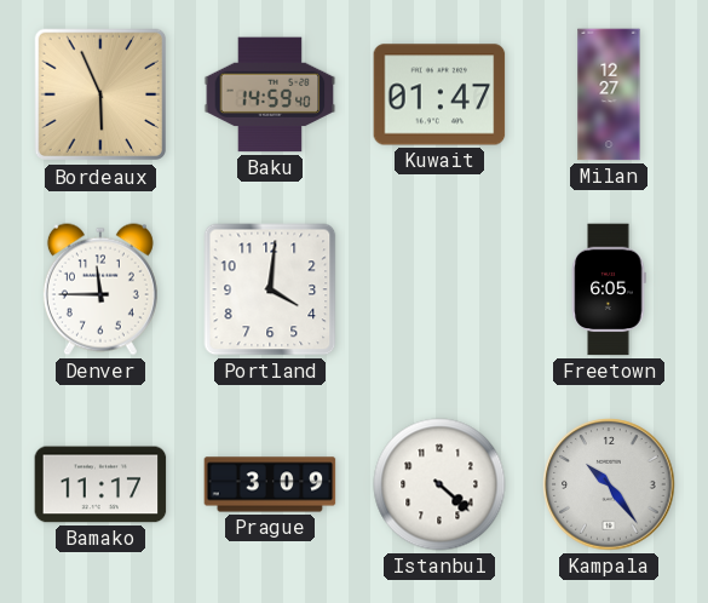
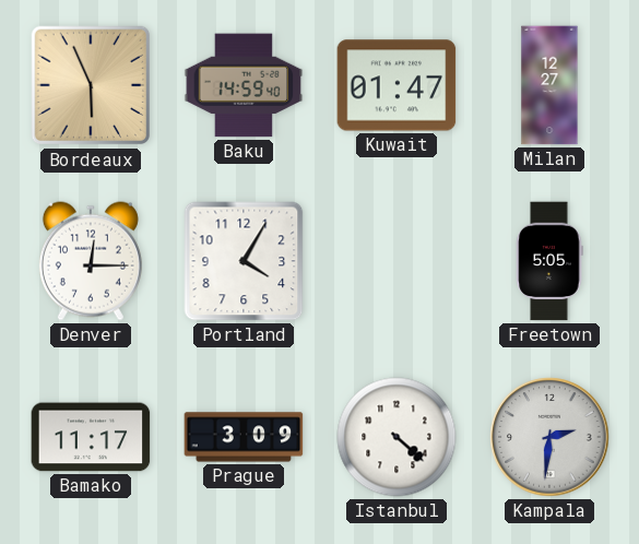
Denver: 11:45 -> 12:15 (91, 261)
Portland: 4:01 -> 4:05 (244, 261)
Freetown: 6:05 -> 5:05 (549, 261)
Kampala: 10:24 -> 2:31 (549, 437)
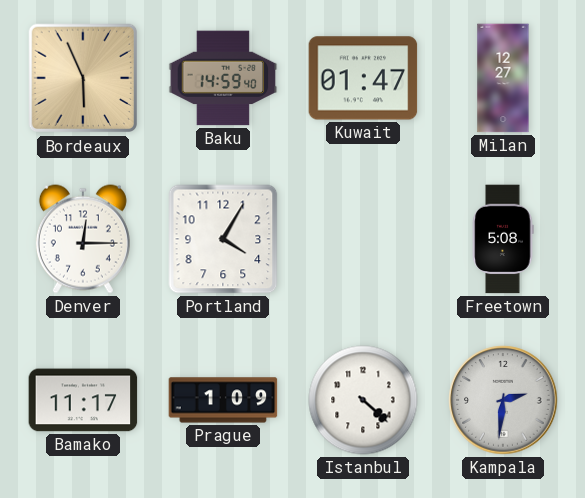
Freetown: 5:05 -> 5:08 (503, 239)
Prague: 3:09 -> 1:09 (223, 400)
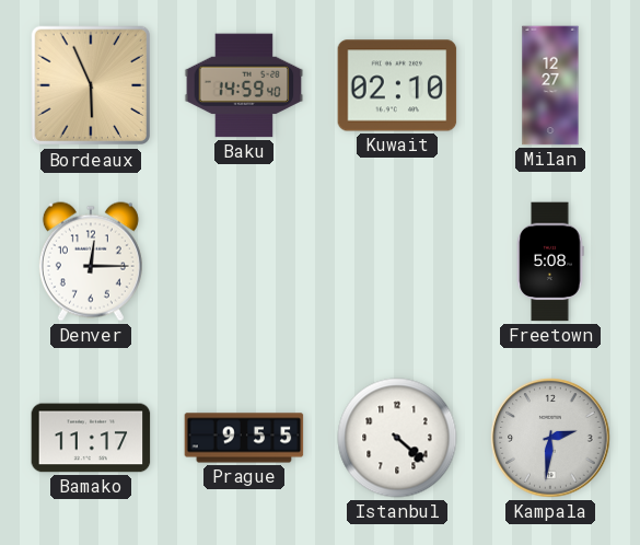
Kuwait: 01:47 -> 02:10 (397, 85)
Portland: 4:05 -> none (223, 239)
Prague: 1:09 -> 9:55 (244, 438)
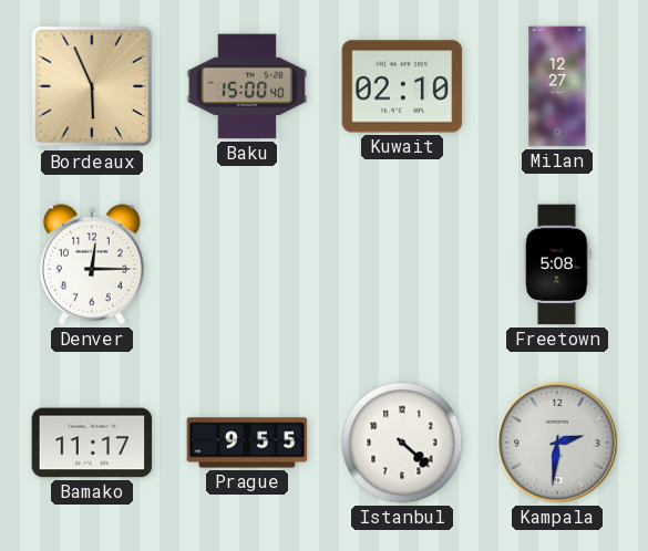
Baku: 14:59 -> 15:00 (247, 86)
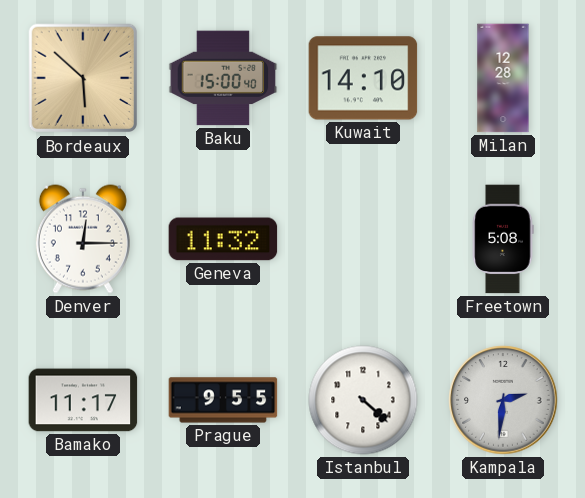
Bordeaux: 5:56 -> 5:52 (83, 78)
Kuwait: 02:10 -> 14:10 (363, 78)
Milan: 12:27 -> 12:28 (503, 78)
Geneva: none -> 11:32 (223, 239)
